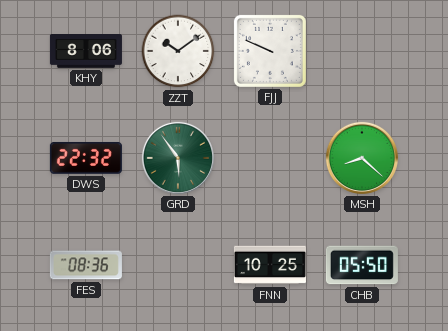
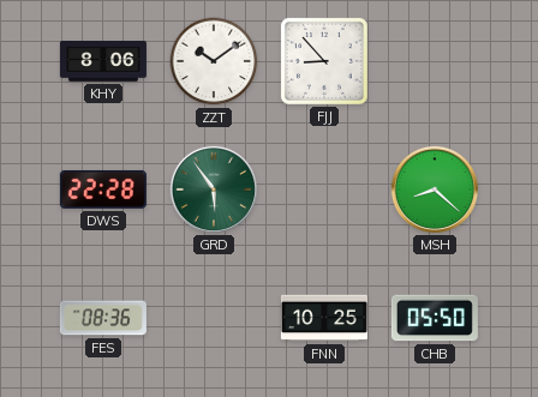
FJJ: 9:49 -> 8:53 (324, 61)
DWS: 22:32 -> 22:28 (103, 190)
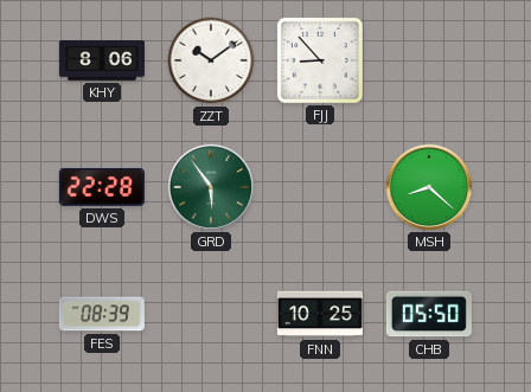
FES: 08:36 -> 08:39 (102, 314)
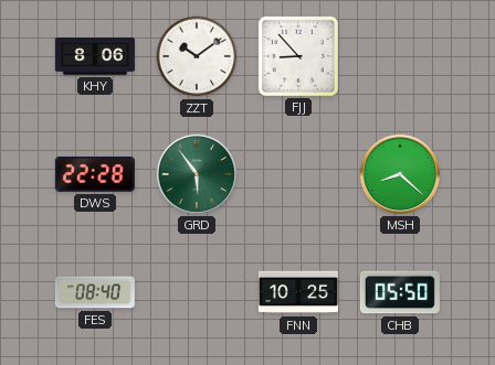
FES: 08:39 -> 08:40 (95, 292)
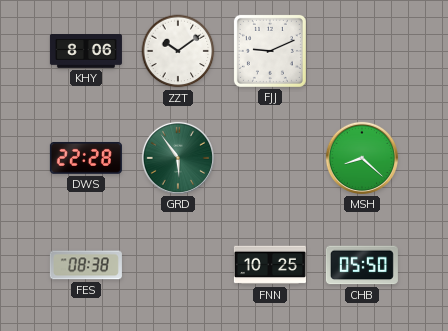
FJJ: 8:53 -> 9:11 (270, 51)
FES: 08:40 -> 08:38 (86, 265)
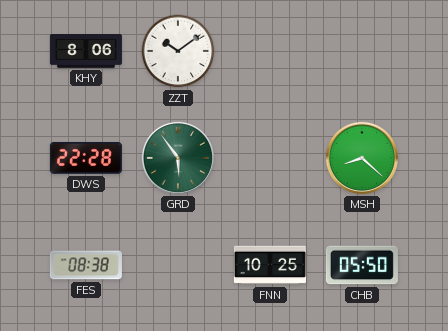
FJJ: 9:11 -> none (270, 51)
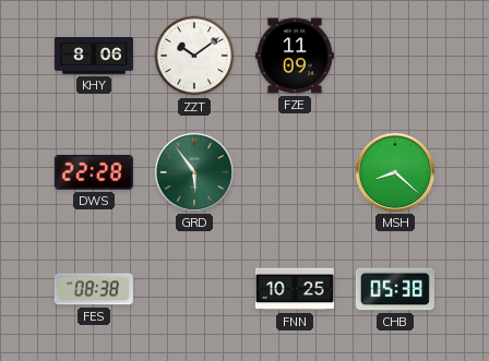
FZE: none -> 11:09 (295, 56)
CHB: 05:50 -> 05:38 (395, 289)
